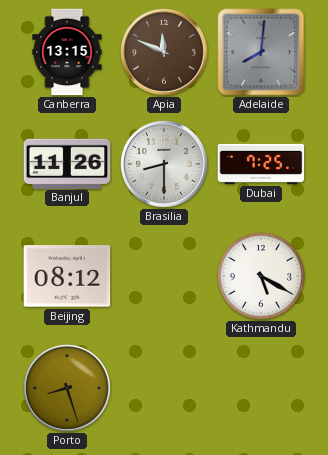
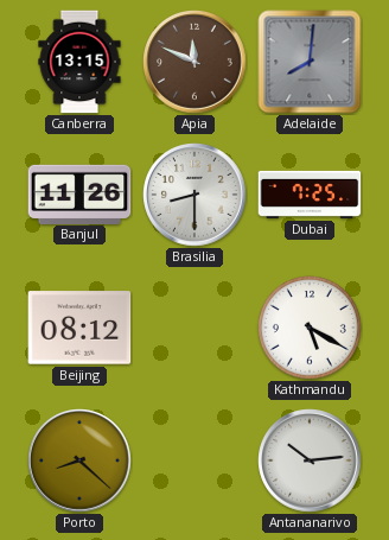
Porto: 8:27 -> 8:22 (79, 460)
Antananarivo: none -> 10:14 (310, 460)
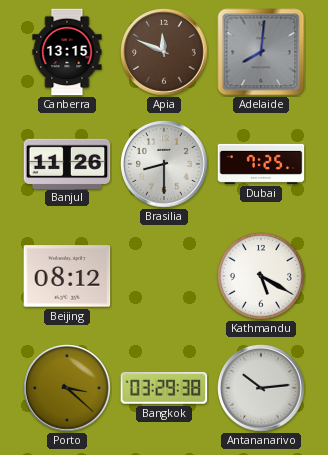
Porto: 8:22 -> 3:22 (67, 388)
Bangkok: none -> 03:29 (164, 389)
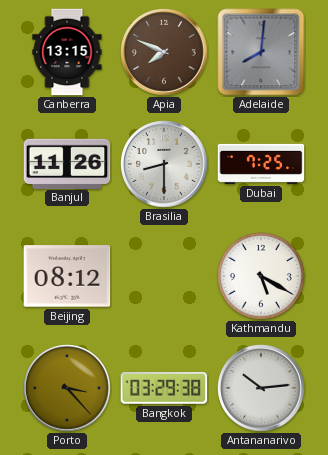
Apia: 11:49 -> 7:49 (164, 52)
Porto: 3:22 -> 3:23 (67, 388)
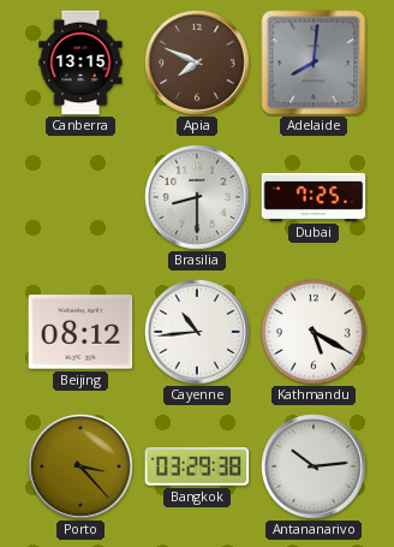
Banjul: 11:26 -> none (67, 163)
Cayenne: none -> 10:44 (197, 332)
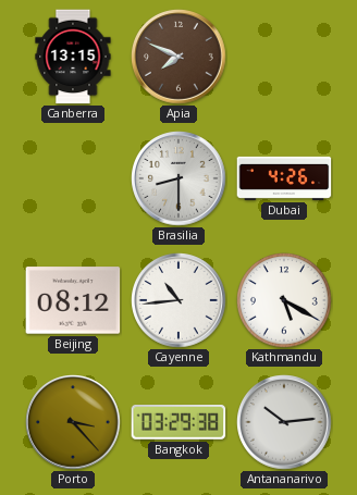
Adelaide: 8:01 -> none (314, 63)
Dubai: 7:25 -> 4:26 (284, 178)
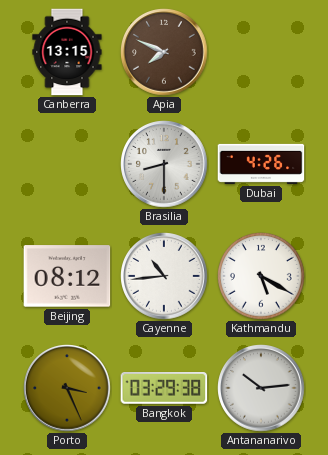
Porto: 3:23 -> 3:26 (67, 388)
